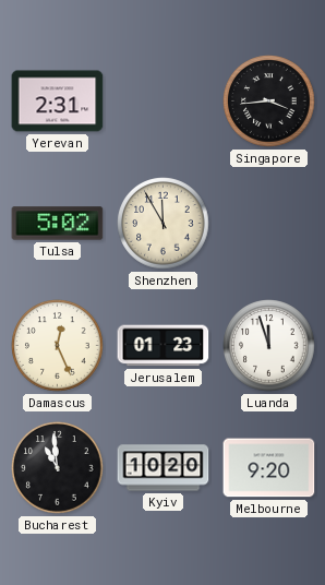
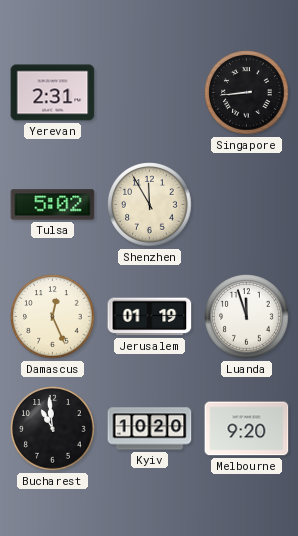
Singapore: 3:44 -> 8:44 (247, 93)
Jerusalem: 01:23 -> 01:19 (150, 317)
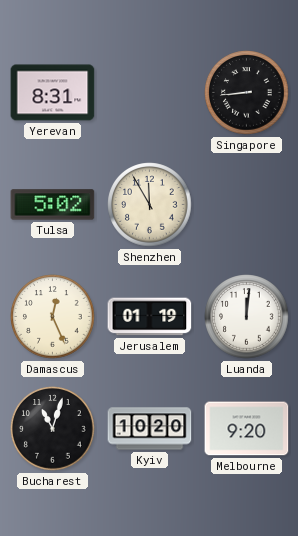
Yerevan: 2:31 -> 8:31 (53, 93)
Luanda: 11:57 -> 12:01 (247, 317)
Bucharest: 10:59 -> 11:03 (53, 429)
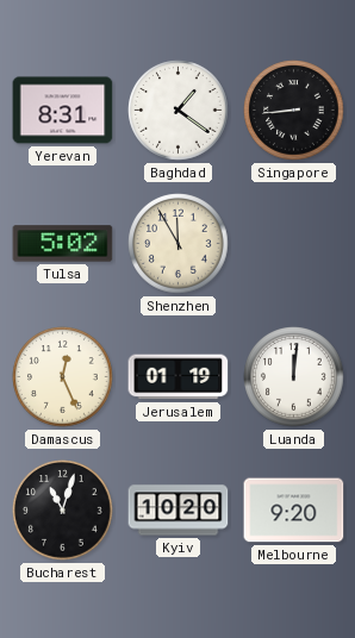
Baghdad: none -> 1:21 (179, 111)
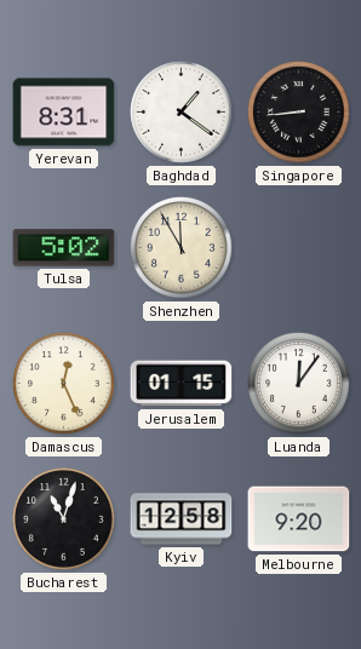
Jerusalem: 01:19 -> 01:15 (182, 384)
Luanda: 12:01 -> 12:06 (299, 384)
Kyiv: 10:20 -> 12:58 (182, 519)
